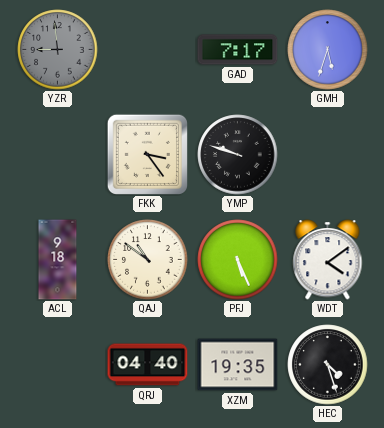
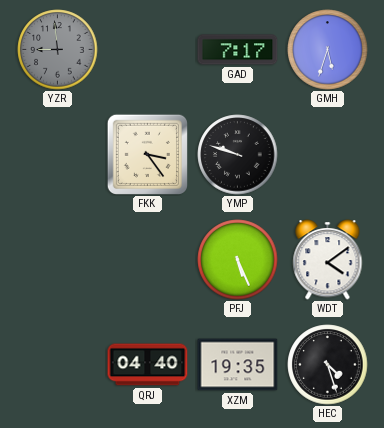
ACL: 9:18 -> none (58, 260)
QAJ: 10:51 -> none (148, 260)
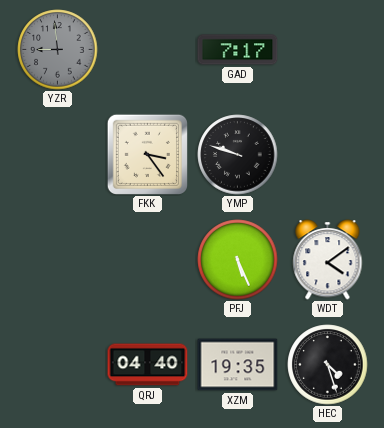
GMH: 5:33 -> none (328, 50)
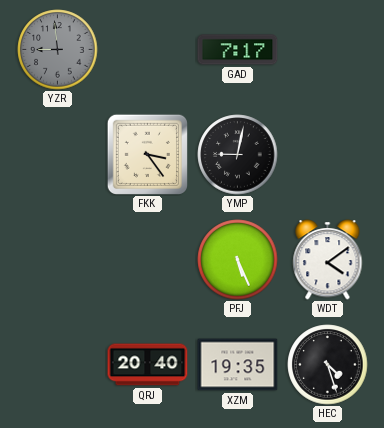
YMP: 9:48 -> 9:02 (238, 155)
QRJ: 04:40 -> 20:40 (148, 365)
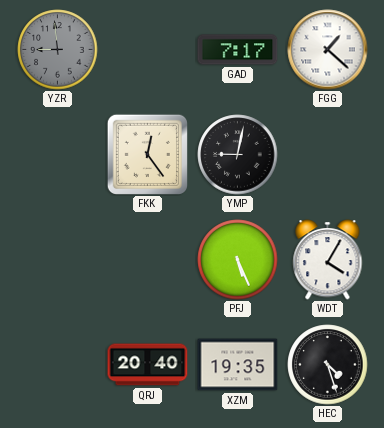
FGG: none -> 1:22 (328, 50)
FKK: 3:24 -> 12:24 (147, 154)
WDT: 4:09 -> 4:05 (328, 260)
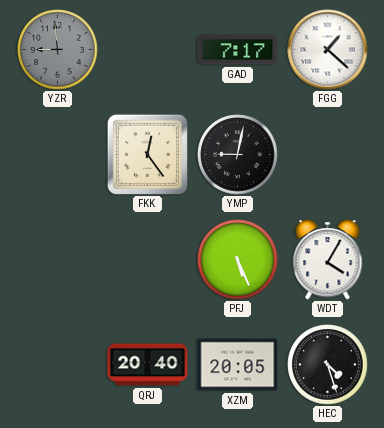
XZM: 19:35 -> 20:05 (238, 365)
